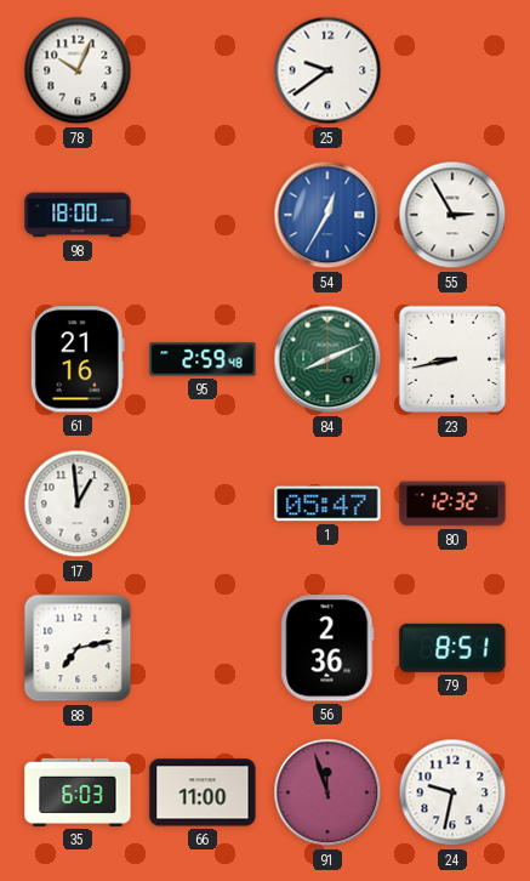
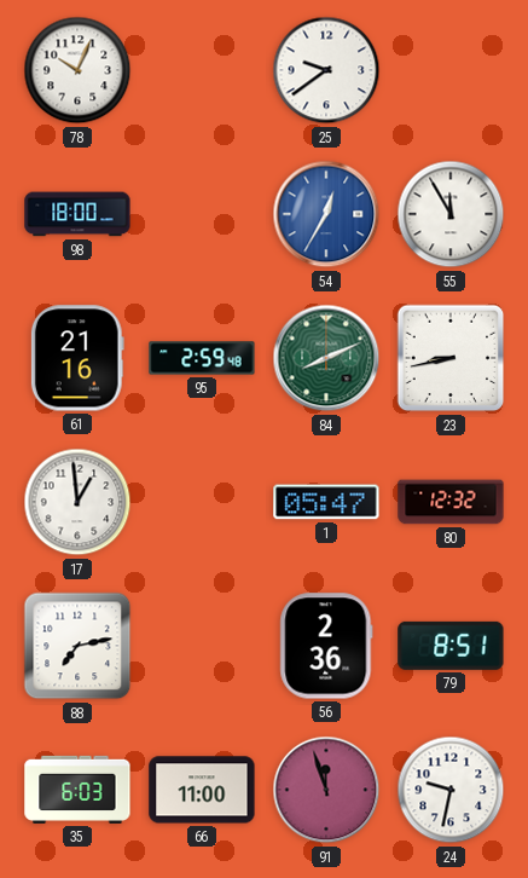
55: 2:55 -> 11:55 (451, 214)
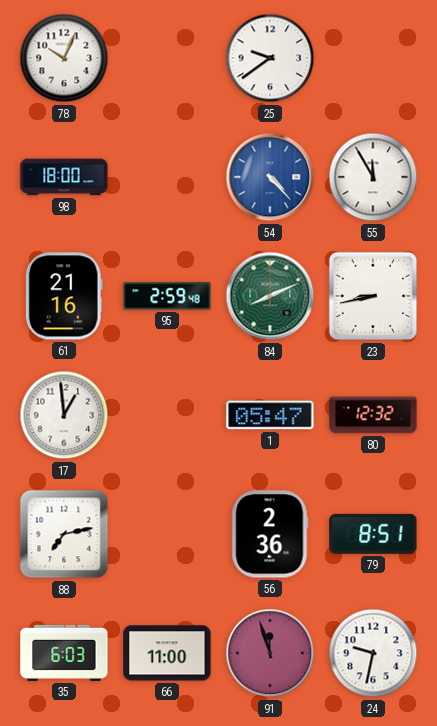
54: 12:35 -> 4:23 (270, 177)
